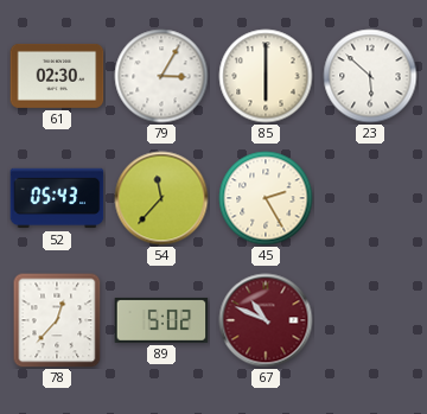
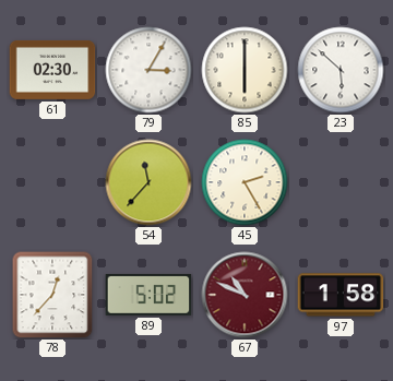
52: 05:43 -> none (57, 198)
97: none -> 1:58 (341, 295)
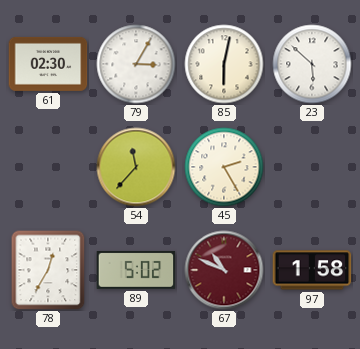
85: 6:00 -> 6:02 (224, 64)
78: 12:37 -> 12:35 (48, 270)
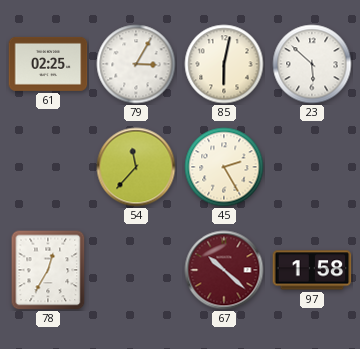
61: 02:30 -> 02:25 (48, 64)
89: 5:02 -> none (136, 270)
67: 10:49 -> 10:22 (224, 270)
